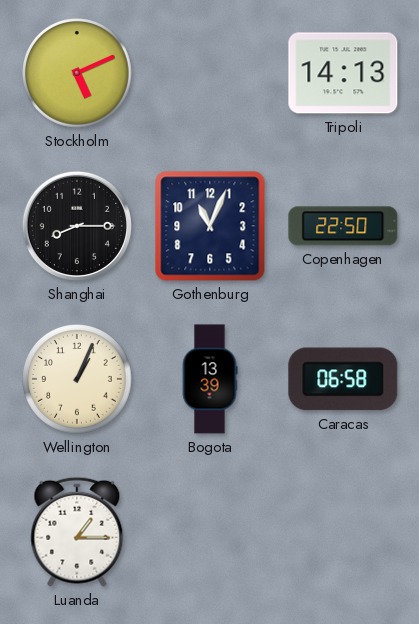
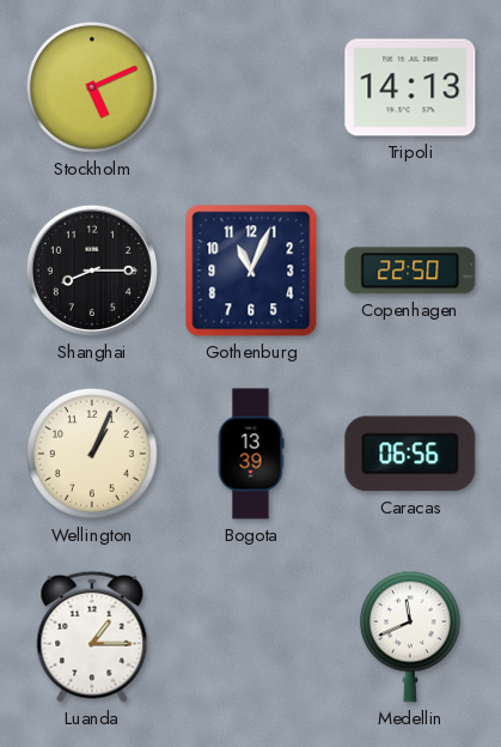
Caracas: 06:58 -> 06:56 (410, 454)
Medellin: none -> 11:41 (411, 637)
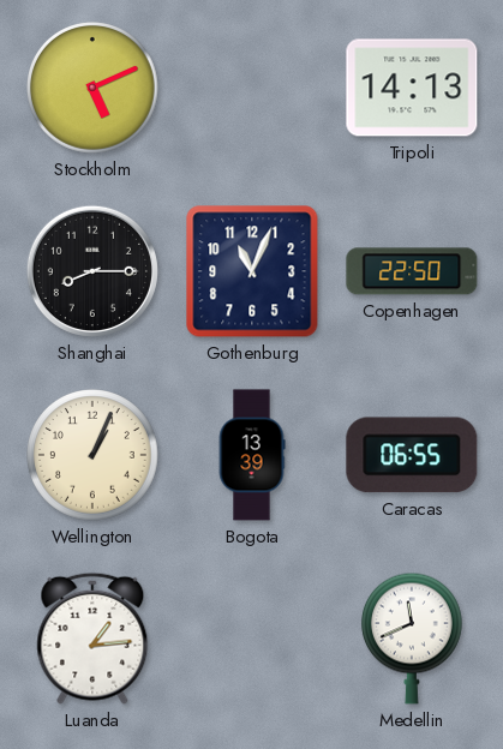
Caracas: 06:56 -> 06:55 (412, 455)
Luanda: 1:15 -> 1:14 (92, 639)
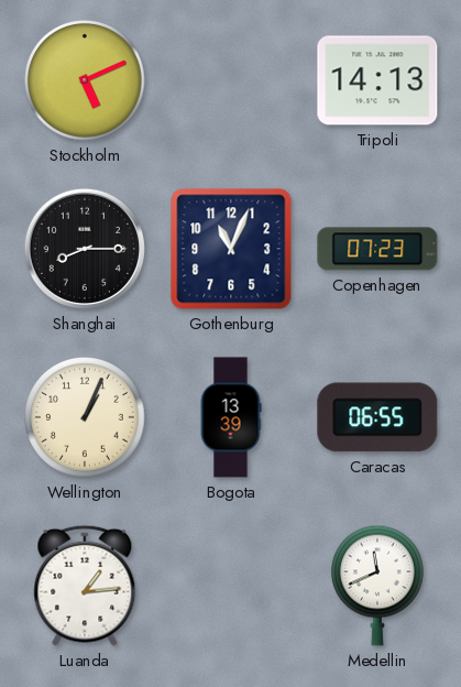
Copenhagen: 22:50 -> 07:23 (377, 249)
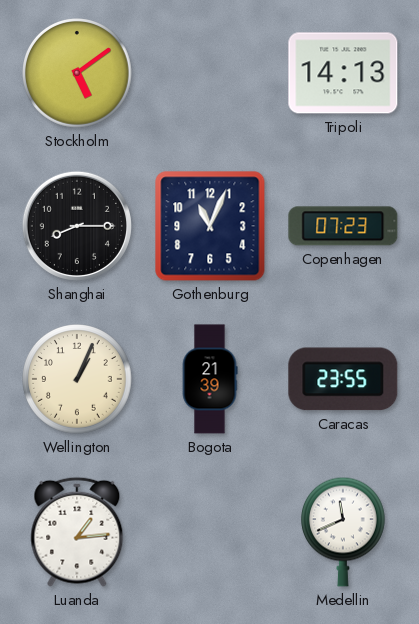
Stockholm: 5:11 -> 5:09 (77, 73)
Bogota: 13:39 -> 21:39 (210, 379)
Caracas: 06:55 -> 23:55 (343, 379)
